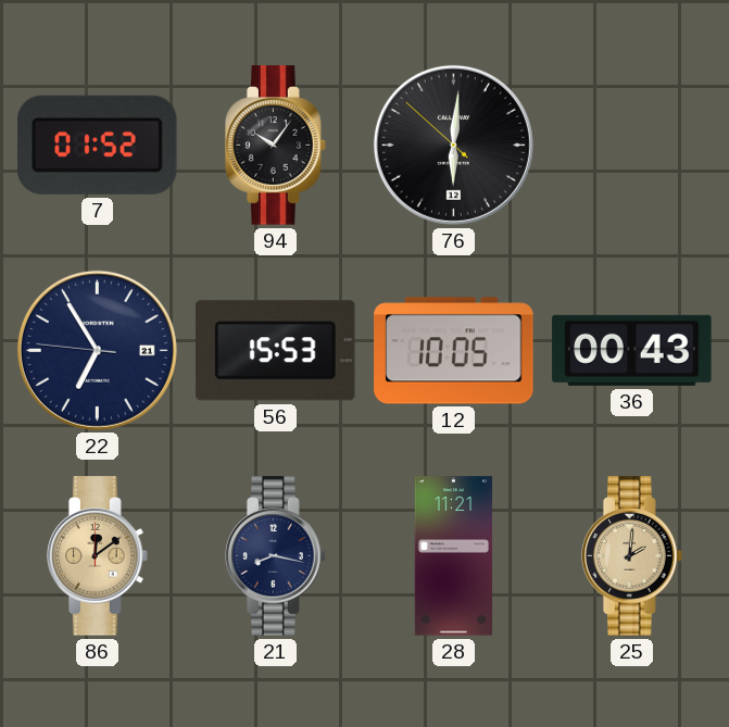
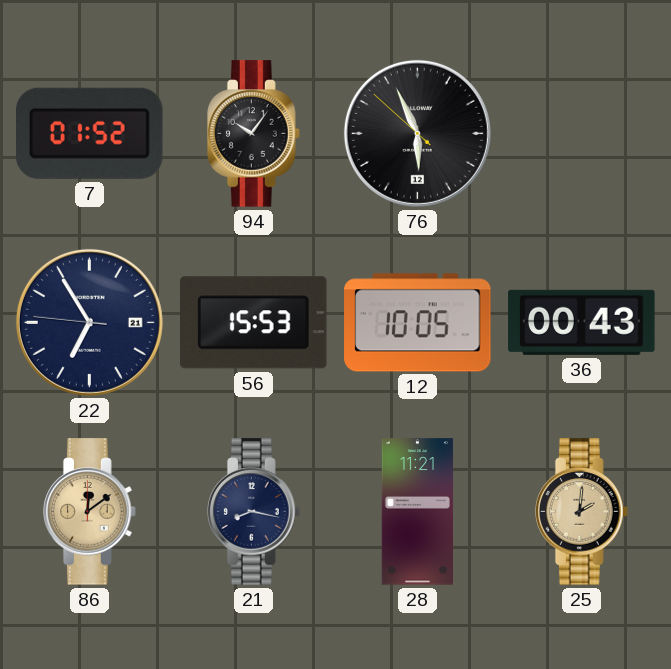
76: 6:00 -> 5:55 (417, 133)
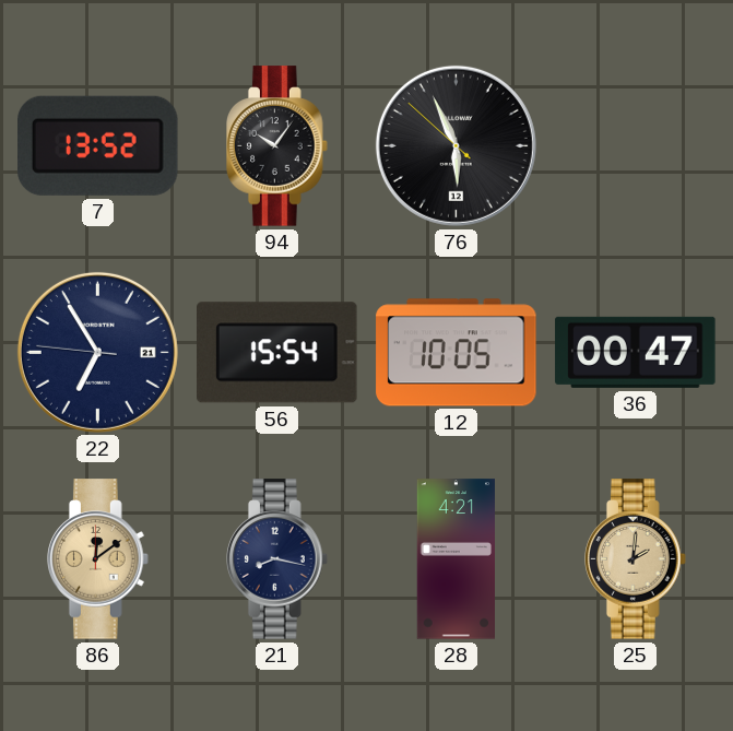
7: 01:52 -> 13:52 (98, 145)
56: 15:53 -> 15:54 (277, 353)
36: 00:43 -> 00:47 (636, 352)
28: 11:21 -> 4:21 (456, 559)
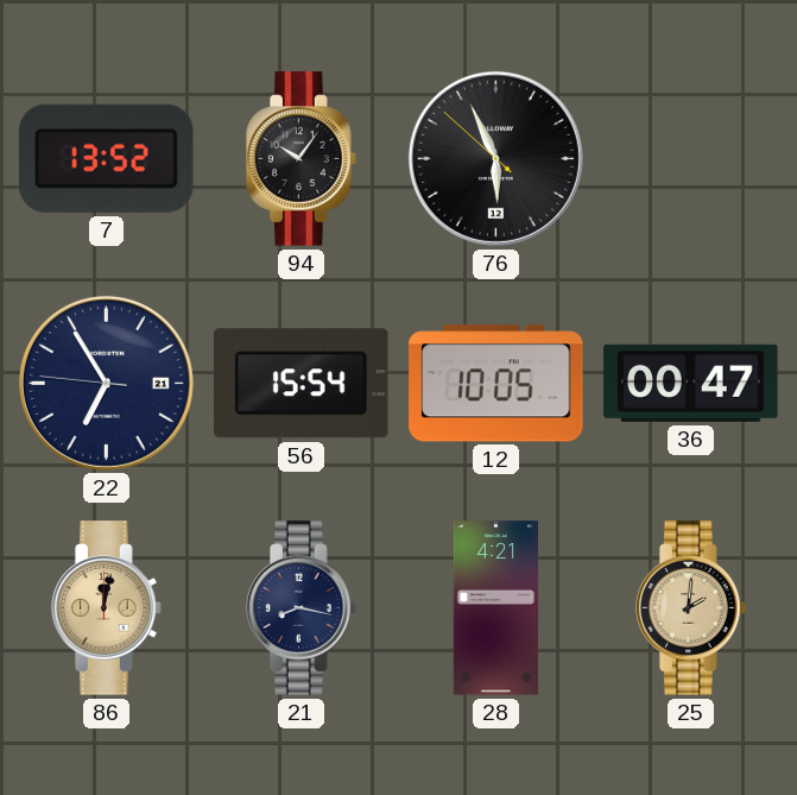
86: 12:09 -> 12:02 (107, 608)
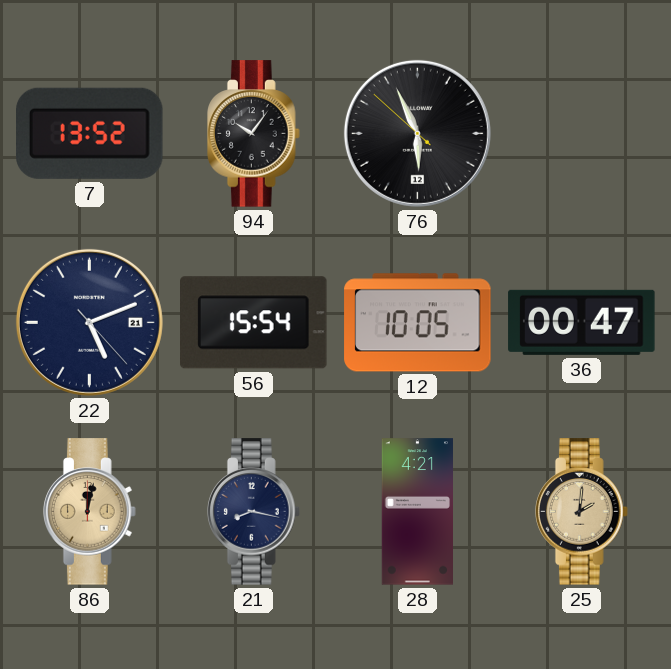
22: 6:54 -> 5:11 (89, 322)
